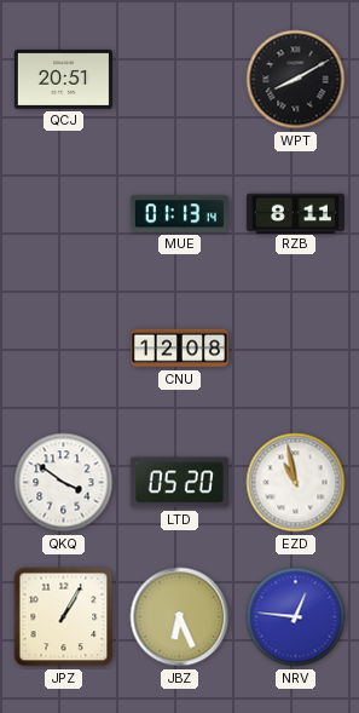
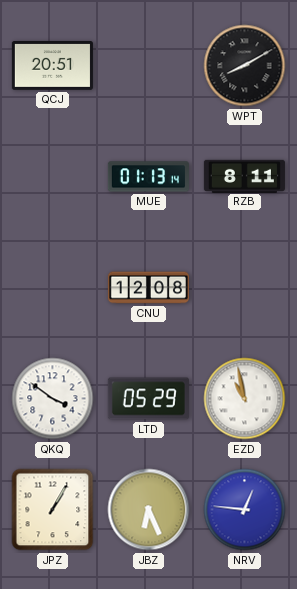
LTD: 05:20 -> 05:29 (148, 399)
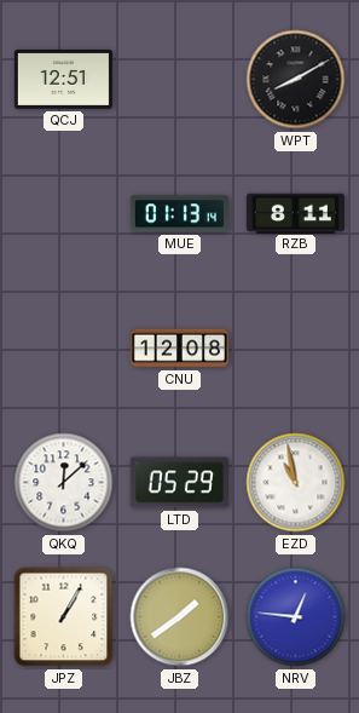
QCJ: 20:51 -> 12:51 (63, 79)
QKQ: 3:51 -> 12:08 (64, 483)
JBZ: 6:26 -> 1:39 (180, 617)
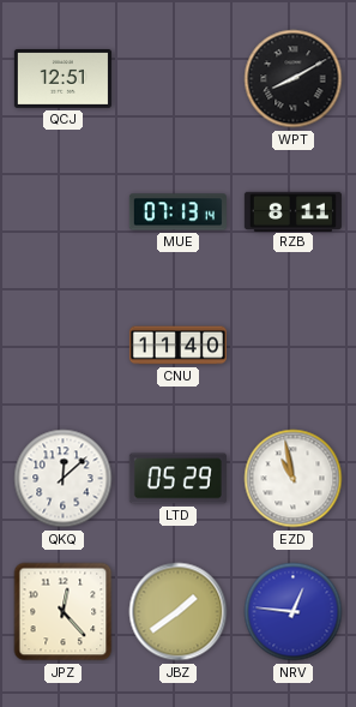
MUE: 01:13 -> 07:13 (177, 212)
CNU: 12:08 -> 11:40 (177, 346)
JPZ: 1:05 -> 12:23 (64, 612)
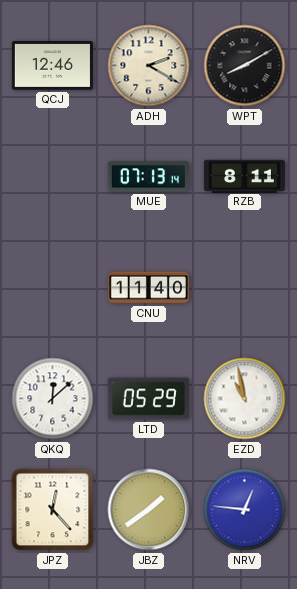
QCJ: 12:51 -> 12:46 (52, 65)
ADH: none -> 2:20 (149, 66)
